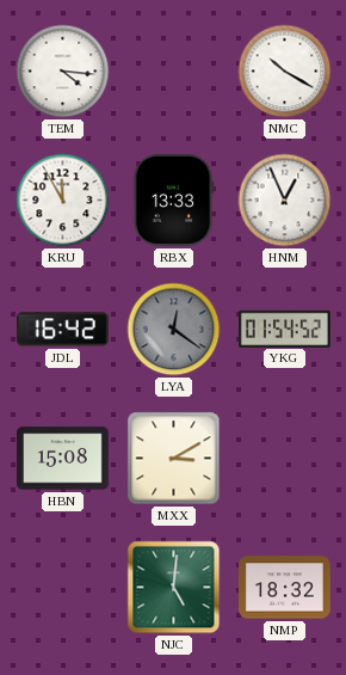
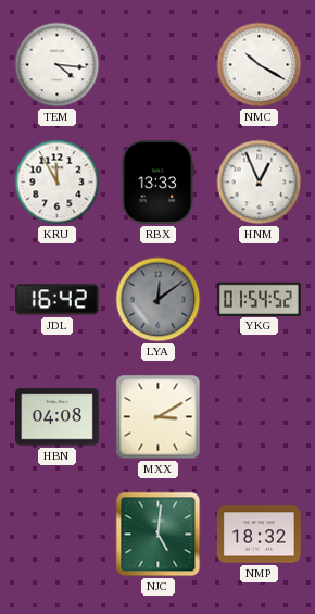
LYA: 12:21 -> 12:09 (159, 300)
HBN: 15:08 -> 04:08 (58, 417)
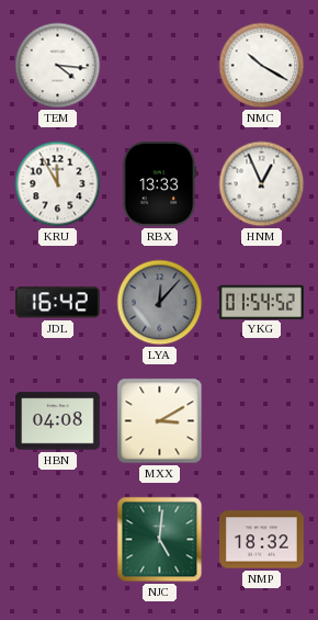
LYA: 12:09 -> 12:07 (160, 303)
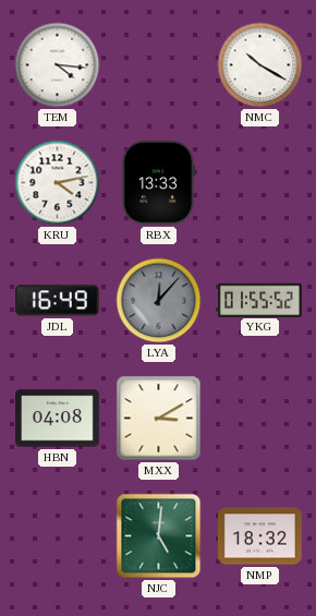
KRU: 11:55 -> 4:13 (58, 183)
HNM: 12:56 -> none (262, 184)
JDL: 16:42 -> 16:49 (57, 301)
YKG: 01:54 -> 01:55 (260, 300)
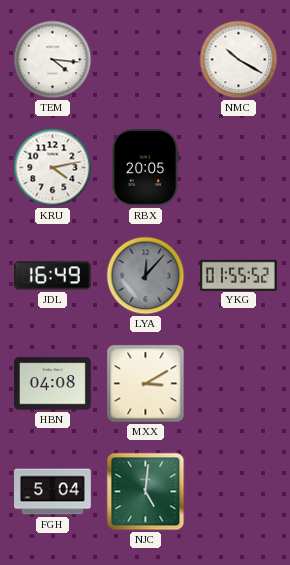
RBX: 13:33 -> 20:05 (145, 168)
FGH: none -> 5:04 (53, 492)
NMP: 18:32 -> none (260, 536)
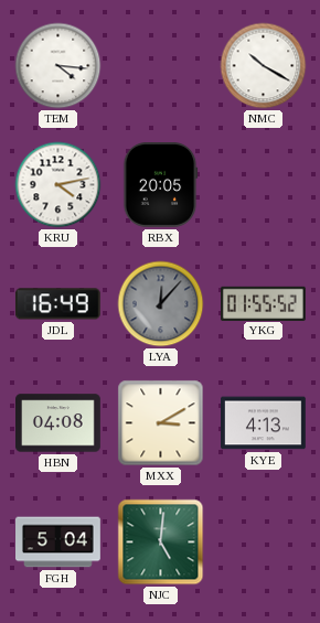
KYE: none -> 4:13 (264, 423)
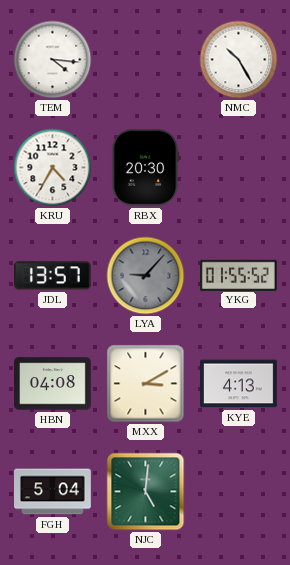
NMC: 10:20 -> 10:25 (239, 60)
KRU: 4:13 -> 4:35 (53, 168)
RBX: 20:05 -> 20:30 (145, 168)
JDL: 16:49 -> 13:57 (52, 276)
LYA: 12:07 -> 9:07 (146, 276)
